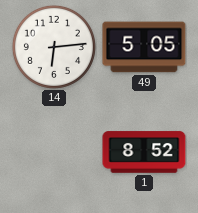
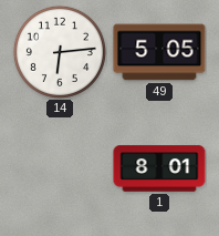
1: 8:52 -> 8:01 (159, 168)
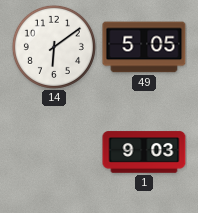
14: 6:14 -> 6:09 (54, 47)
1: 8:01 -> 9:03 (144, 152)
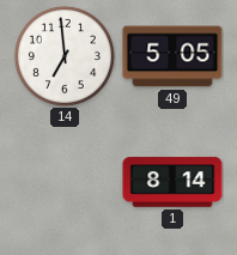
14: 6:09 -> 6:59 (65, 56)
1: 9:03 -> 8:14 (172, 182)
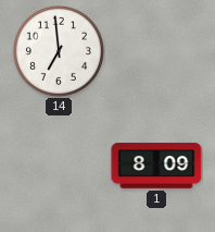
49: 5:05 -> none (172, 56)
1: 8:14 -> 8:09 (156, 166)
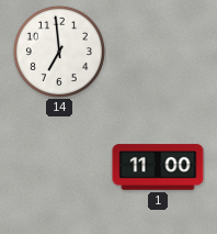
1: 8:09 -> 11:00 (158, 167)
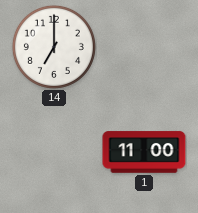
14: 6:59 -> 7:00 (54, 47)
